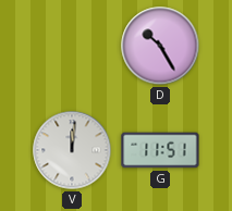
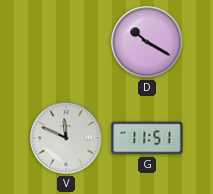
D: 10:25 -> 10:20 (147, 42)
V: 12:01 -> 11:49 (66, 138)
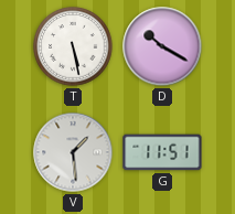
T: none -> 5:28 (73, 46)
V: 11:49 -> 1:29 (73, 152)
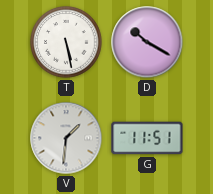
V: 1:29 -> 1:31 (66, 138)
